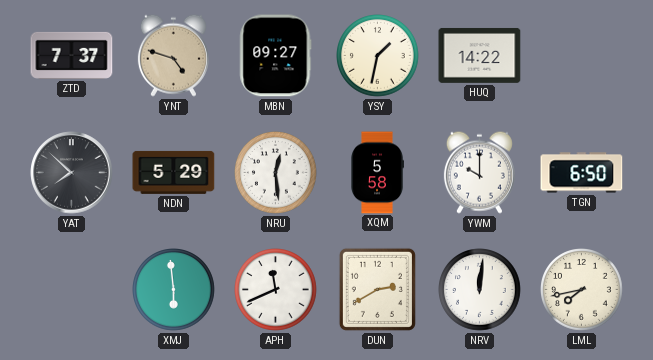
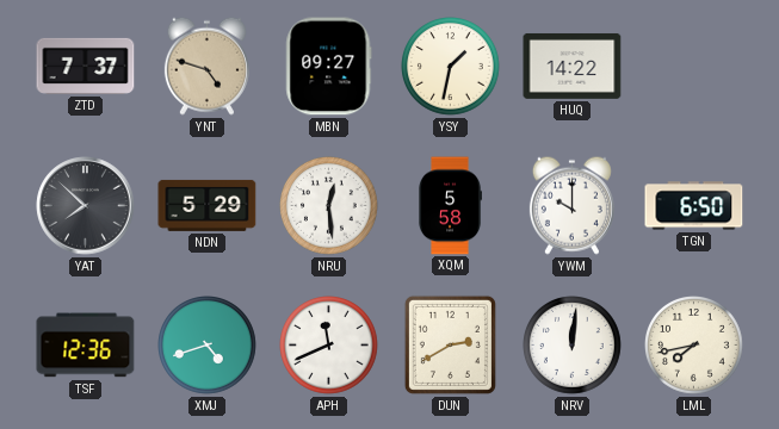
TSF: none -> 12:36 (86, 346)
XMJ: 5:59 -> 4:42 (208, 346)
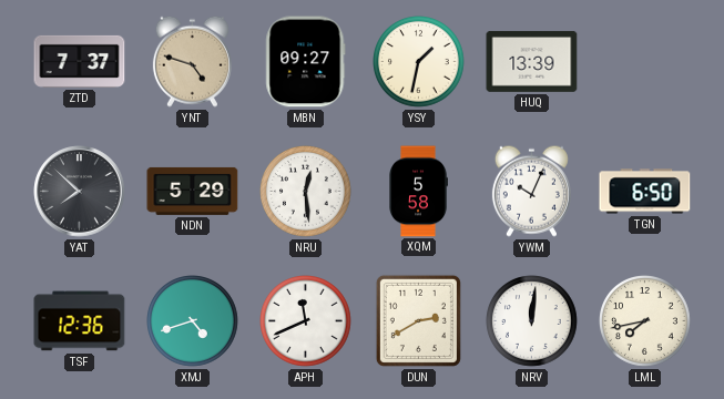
HUQ: 14:22 -> 13:39 (532, 61)
YWM: 10:00 -> 10:04 (531, 191)
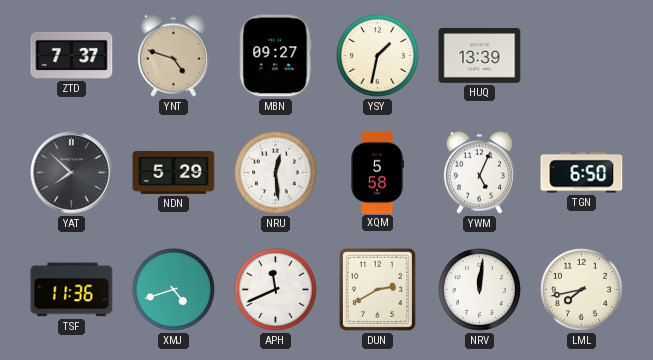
YWM: 10:04 -> 5:04 (479, 172)
TSF: 12:36 -> 11:36 (72, 290)
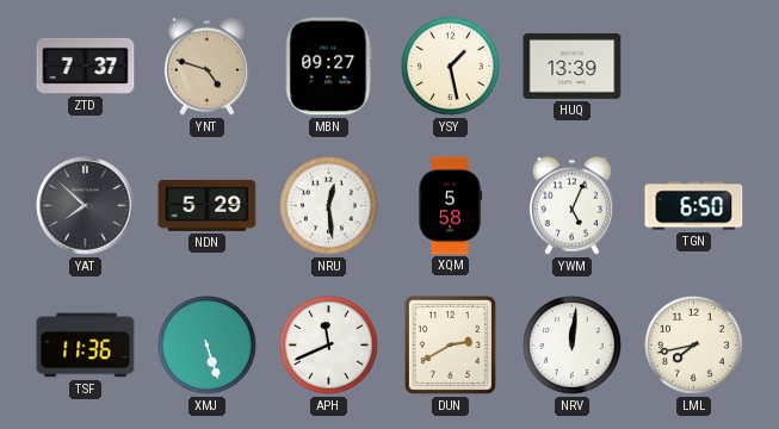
YSY: 1:32 -> 1:28 (451, 67)
XMJ: 4:42 -> 5:27 (208, 346)
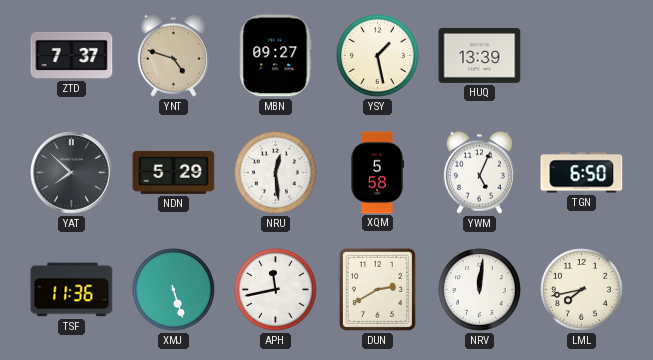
APH: 11:41 -> 11:43 (276, 290)
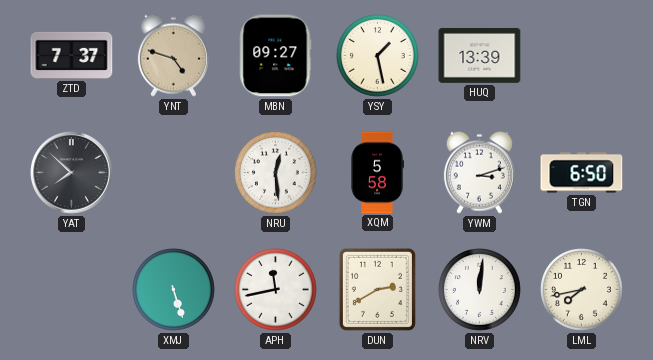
NDN: 5:29 -> none (174, 172)
YWM: 5:04 -> 3:12 (479, 172)
TSF: 11:36 -> none (72, 290)
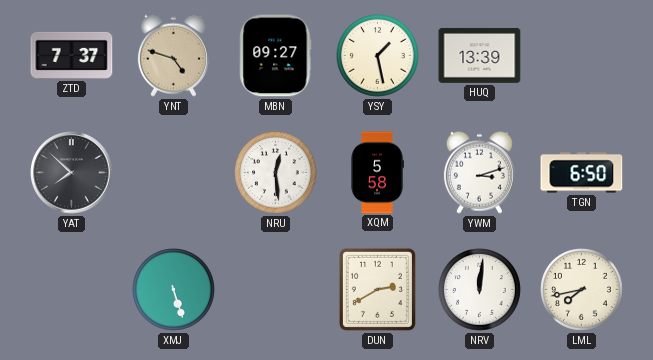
APH: 11:43 -> none (276, 290)
